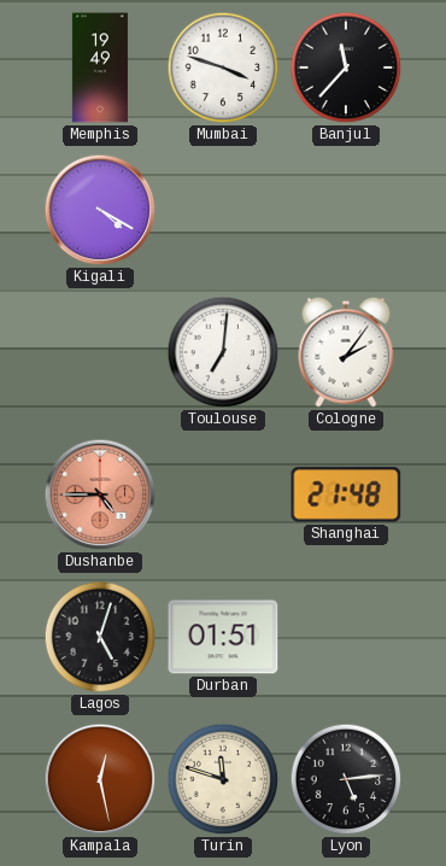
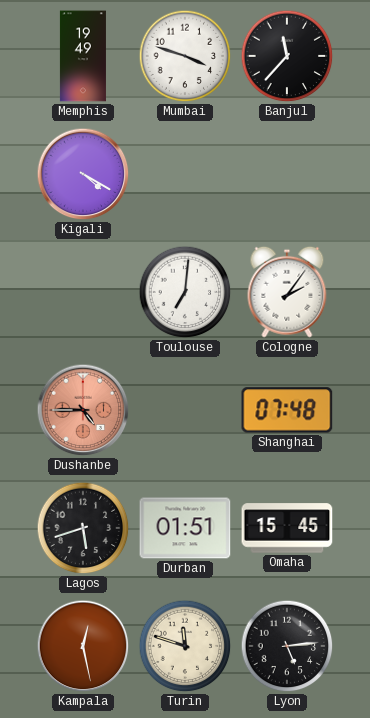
Shanghai: 21:48 -> 07:48 (287, 410)
Lagos: 5:03 -> 5:42 (83, 528)
Omaha: none -> 15:45 (287, 528)
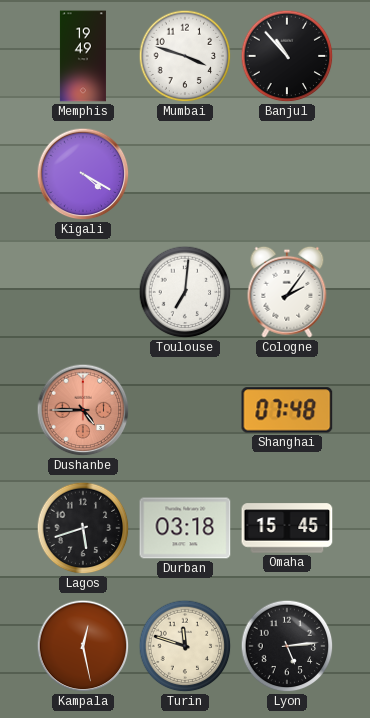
Banjul: 11:37 -> 10:53 (287, 56)
Durban: 01:51 -> 03:18 (185, 528)
